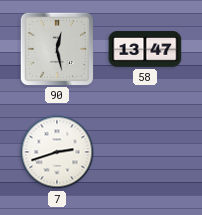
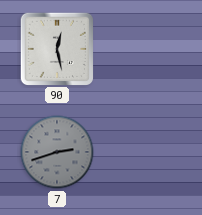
58: 13:47 -> none (145, 50)
7 dial: white -> grey (57, 152)
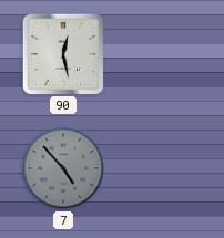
7: 2:42 -> 4:53 (63, 168)
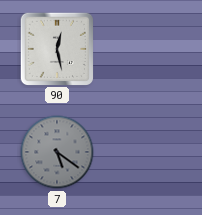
7: 4:53 -> 5:21 (57, 152)
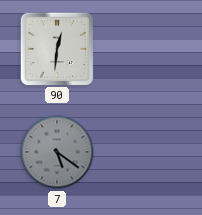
90: 12:28 -> 12:31 (56, 48)
